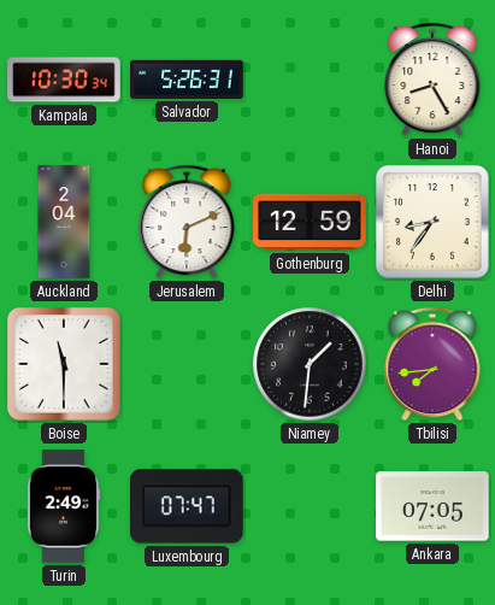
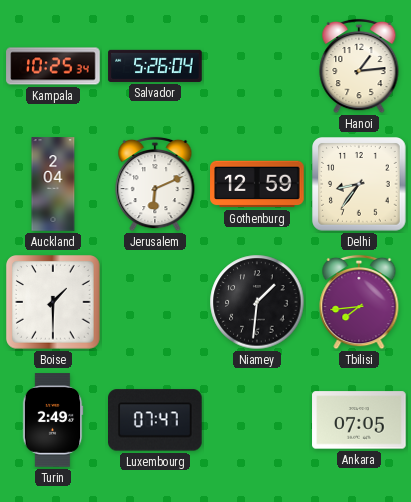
Kampala: 10:30 -> 10:25 (53, 66)
Salvador: 5:26:31 -> 5:26:04 (155, 66)
Hanoi: 8:25 -> 1:14 (359, 66)
Boise: 11:30 -> 1:30 (53, 302)
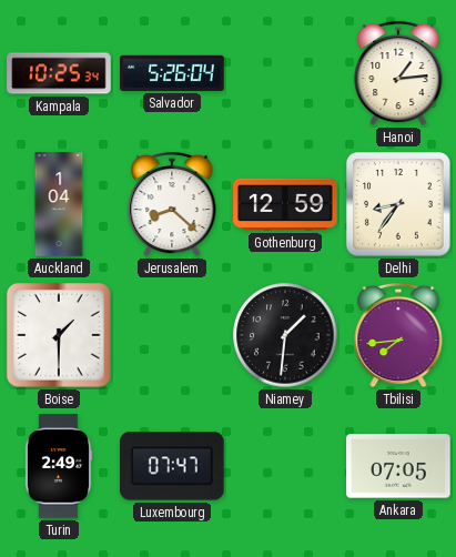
Auckland: 2:04 -> 1:04 (59, 204)
Jerusalem: 6:11 -> 8:22 (172, 204)
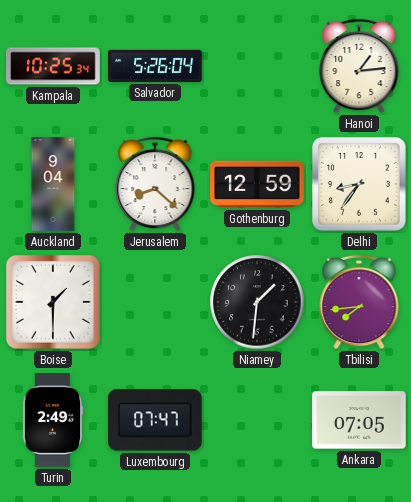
Auckland: 1:04 -> 9:04 (53, 184)
